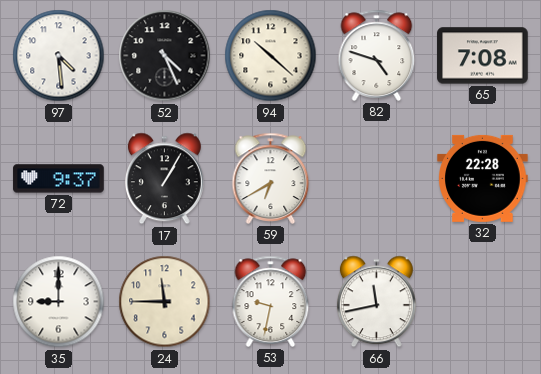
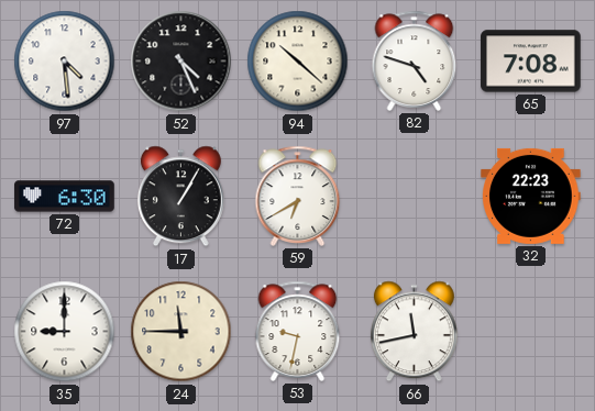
72: 9:37 -> 6:30 (65, 197)
32: 22:28 -> 22:23 (531, 196)
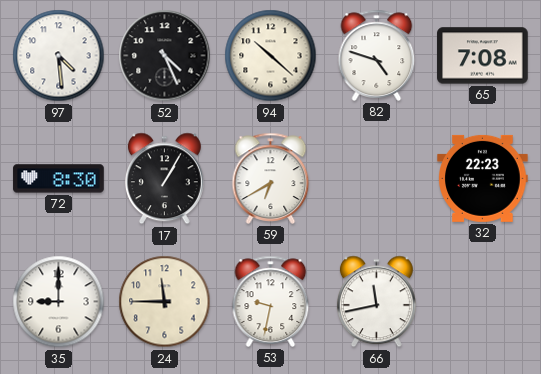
72: 6:30 -> 8:30 (59, 179)
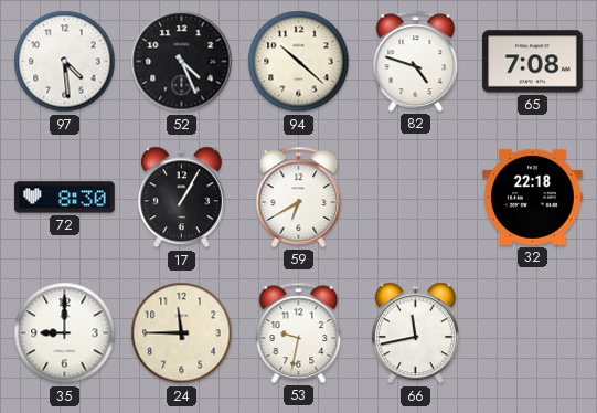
32: 22:23 -> 22:18 (533, 197)
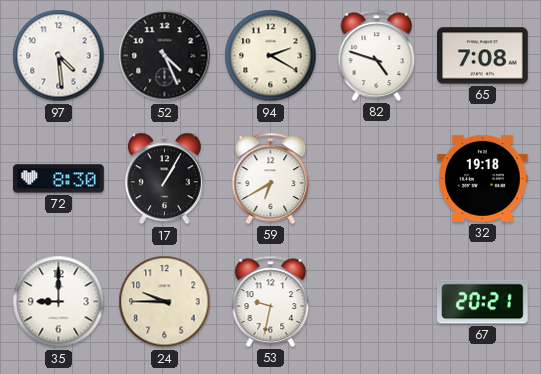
94: 10:22 -> 2:20 (271, 56)
32: 22:18 -> 19:18 (483, 178)
24: 11:45 -> 9:45 (165, 302)
66: 11:43 -> none (415, 333)
67: none -> 20:21 (483, 302)
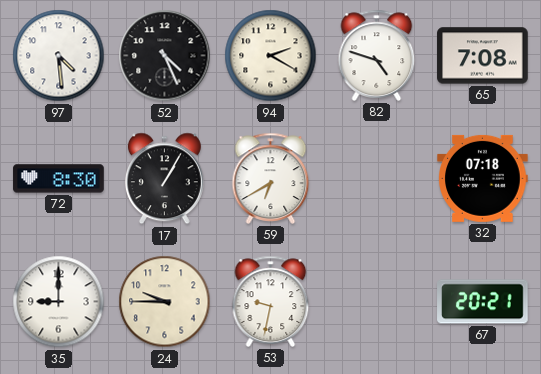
32: 19:18 -> 07:18 (483, 178)
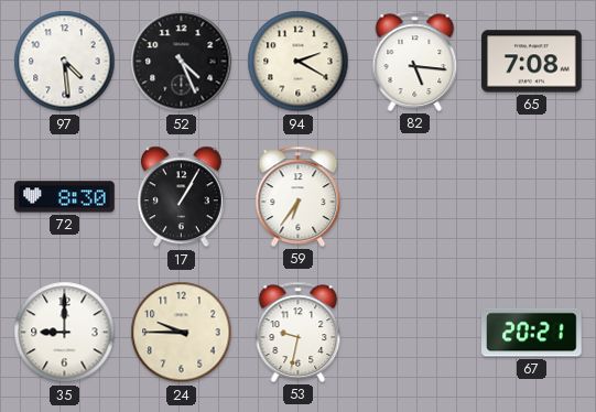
82: 4:48 -> 5:16 (415, 61)
59: 6:40 -> 6:36 (299, 196)
32: 07:18 -> none (483, 178)
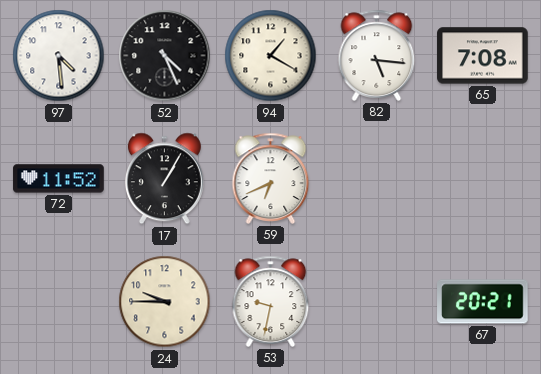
94: 2:20 -> 1:20 (271, 56)
72: 8:30 -> 11:52 (59, 179)
59: 6:36 -> 6:41 (271, 178)
35: 9:00 -> none (65, 333)
